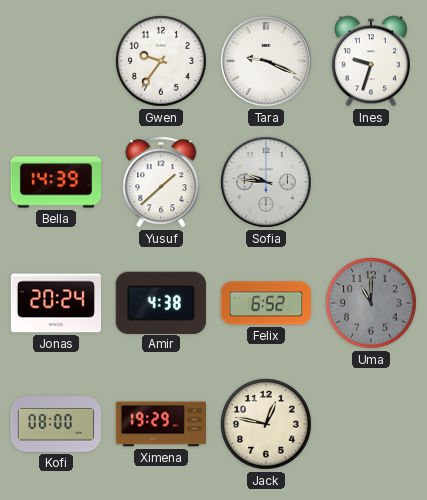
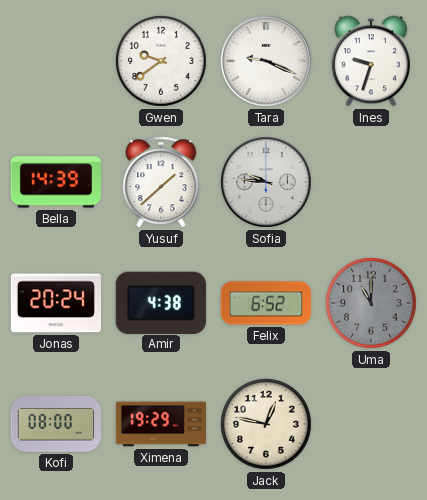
Gwen: 9:36 -> 9:39 (162, 62)
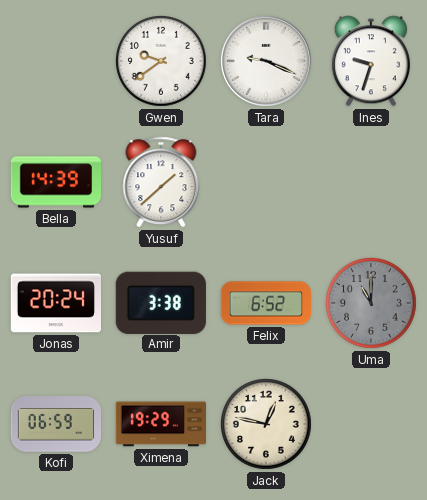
Sofia: 9:46 -> none (266, 182)
Amir: 4:38 -> 3:38 (161, 302)
Kofi: 08:00 -> 06:59 (55, 424)
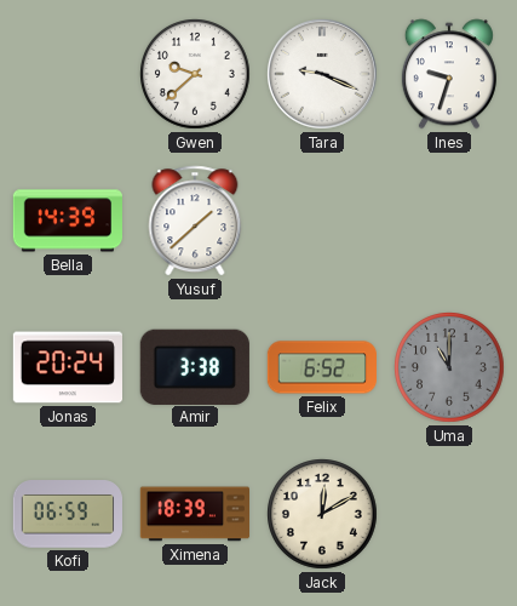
Gwen: 9:39 -> 9:38 (196, 75)
Ximena: 19:29 -> 18:39 (195, 514)
Jack: 12:47 -> 12:10 (323, 515)
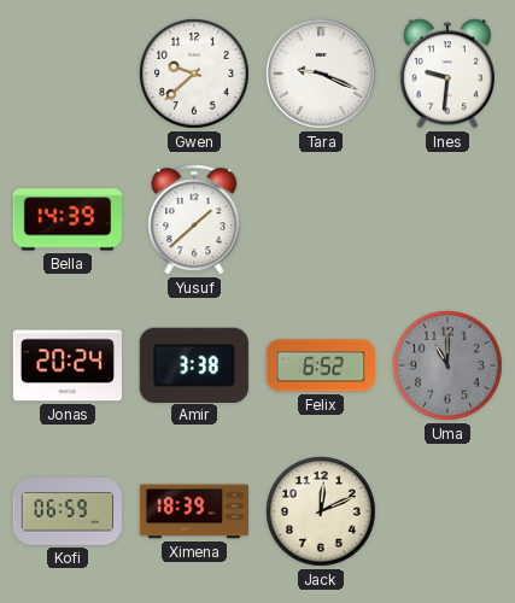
Ines: 9:33 -> 9:31 (447, 74)
Jack: 12:10 -> 12:11 (322, 513)
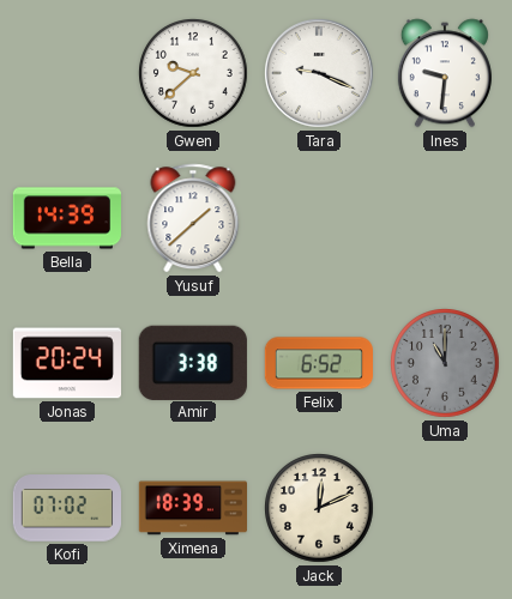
Kofi: 06:59 -> 07:02 (66, 508)
